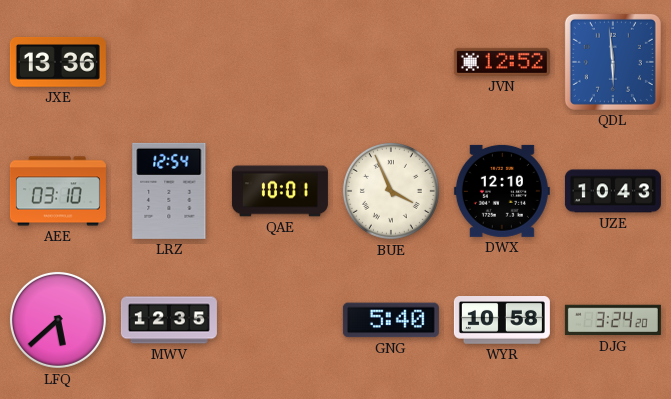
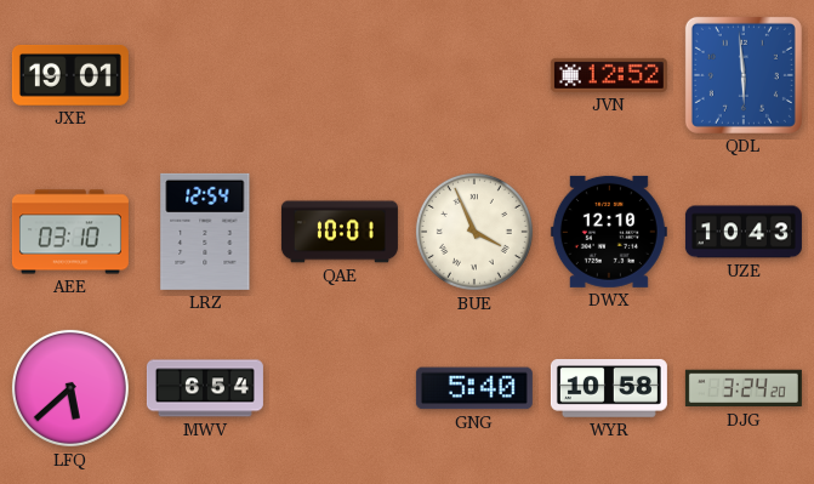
JXE: 13:36 -> 19:01 (70, 75)
MWV: 12:35 -> 6:54 (205, 388)
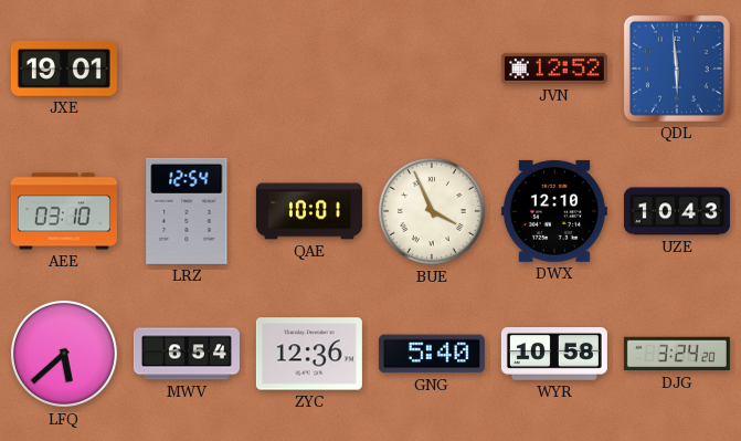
ZYC: none -> 12:36 (309, 354)
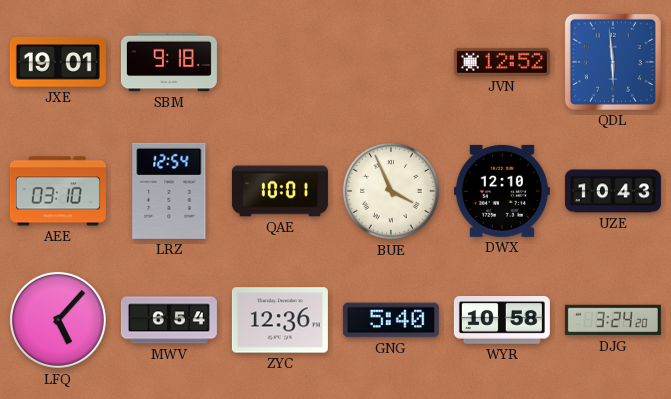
SBM: none -> 9:18 (169, 62)
LFQ: 5:38 -> 5:07 (58, 320)
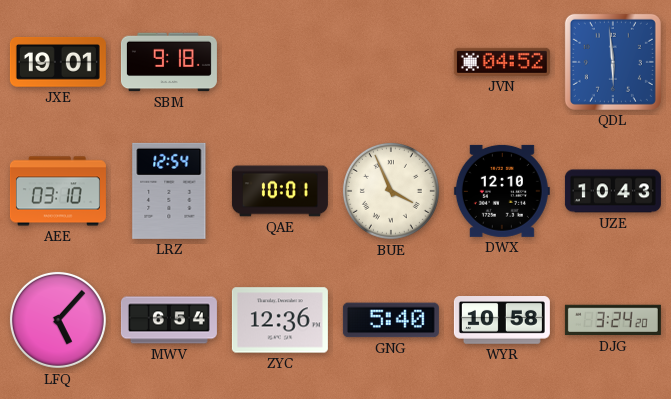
JVN: 12:52 -> 04:52 (502, 62)
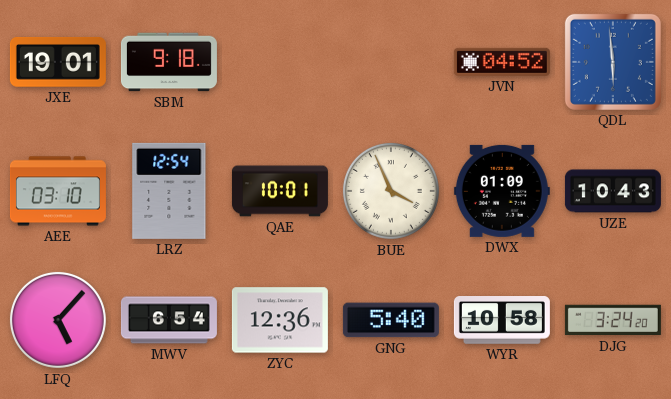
DWX: 12:10 -> 01:09 (502, 191)
